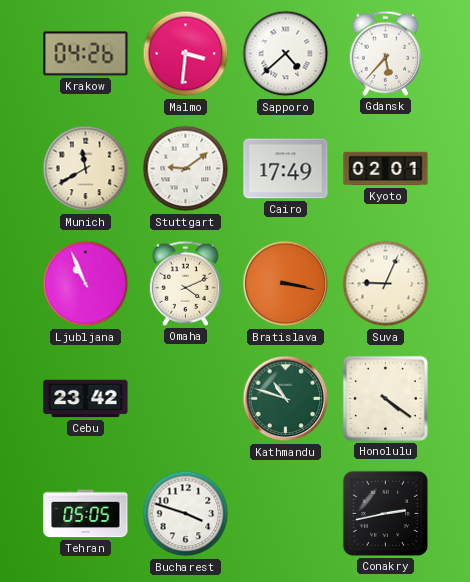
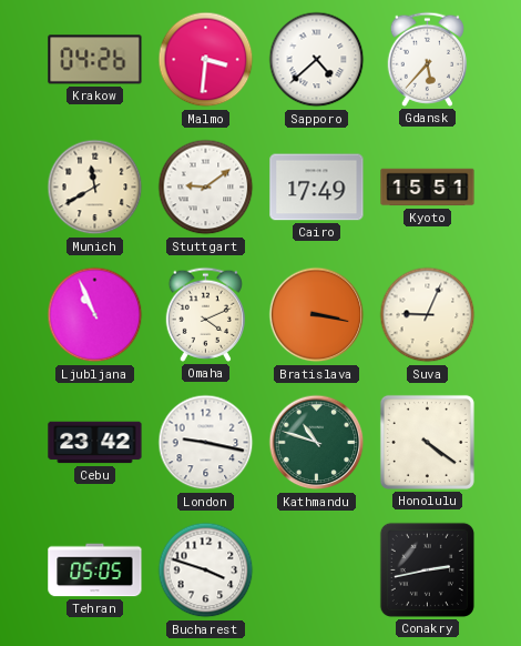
Kyoto: 02:01 -> 15:51 (428, 188)
London: none -> 9:17 (206, 443)
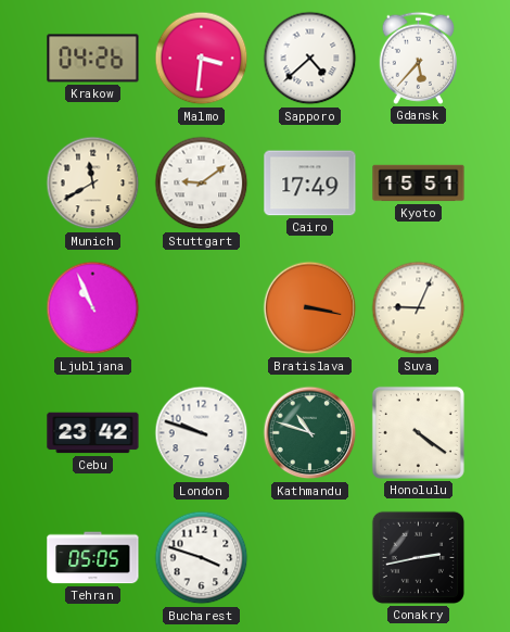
Omaha: 4:11 -> none (205, 314)
London: 9:17 -> 9:48 (202, 433)
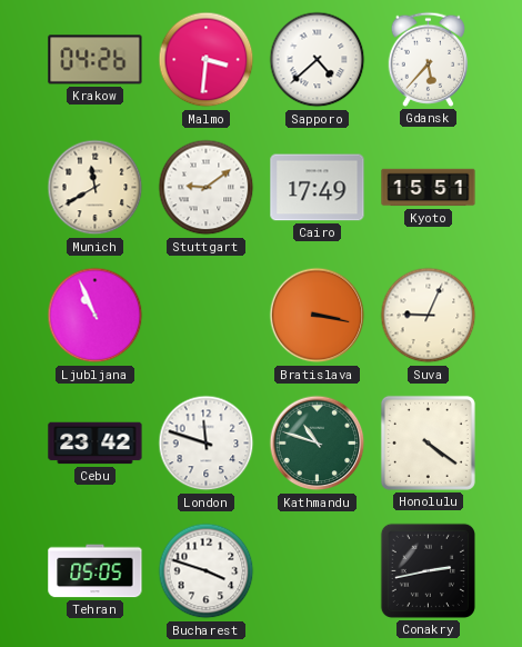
London: 9:48 -> 11:48 (207, 444)
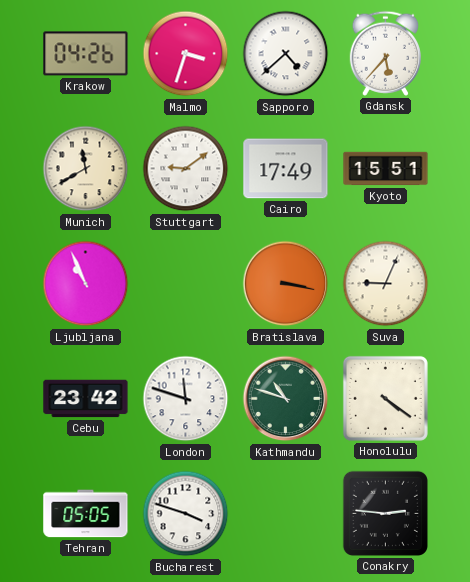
Malmo: 3:31 -> 3:33 (186, 54)
Conakry: 2:43 -> 2:46 (385, 513)
